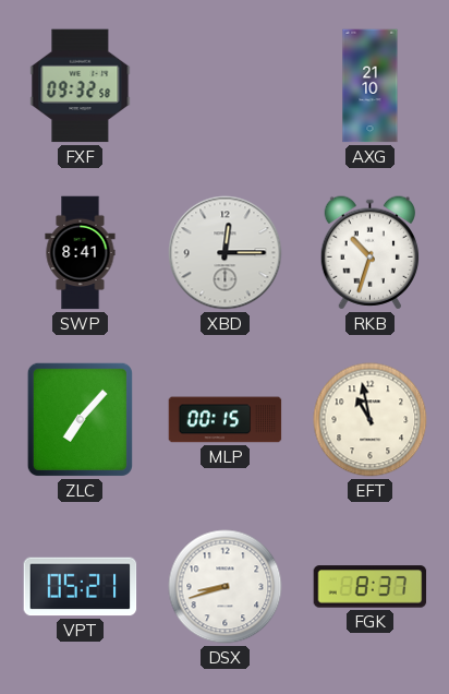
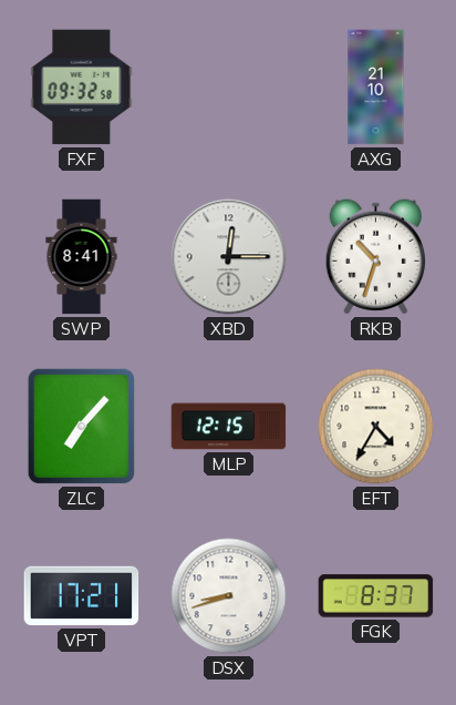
MLP: 00:15 -> 12:15 (229, 427)
EFT: 10:58 -> 4:35 (376, 427)
VPT: 05:21 -> 17:21 (82, 596)
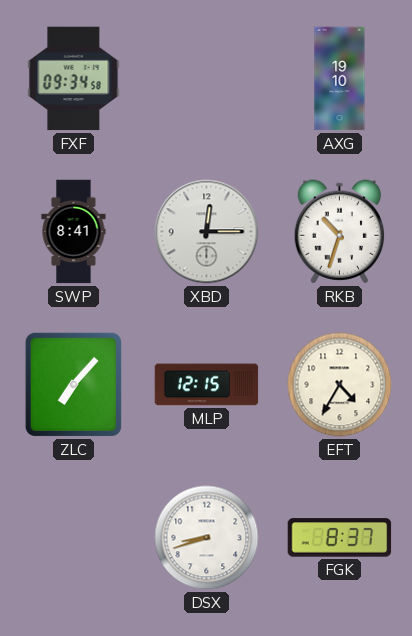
FXF: 09:32 -> 09:34 (74, 79)
AXG: 21:10 -> 19:10 (340, 79)
VPT: 17:21 -> none (82, 596)
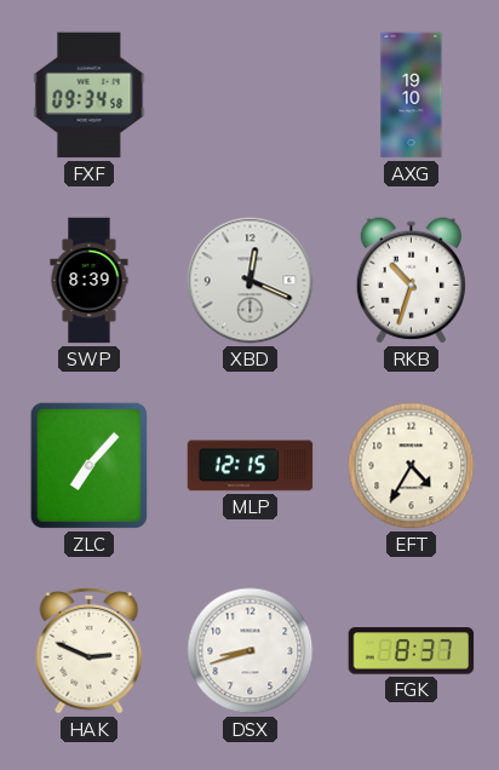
SWP: 8:41 -> 8:39 (90, 281)
XBD: 12:15 -> 12:19 (251, 281)
HAK: none -> 2:49 (90, 650)
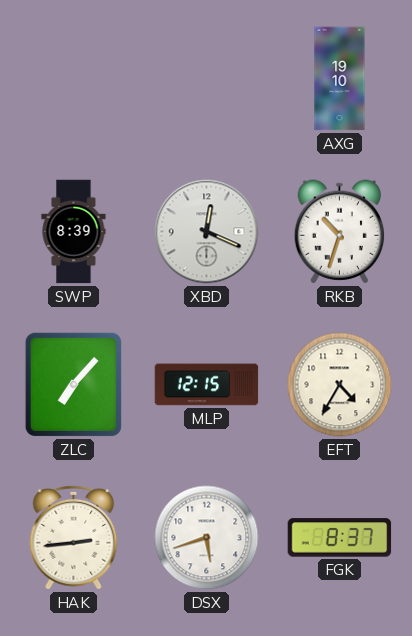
FXF: 09:34 -> none (90, 96)
HAK: 2:49 -> 2:44 (74, 537)
DSX: 8:42 -> 5:42 (207, 538)
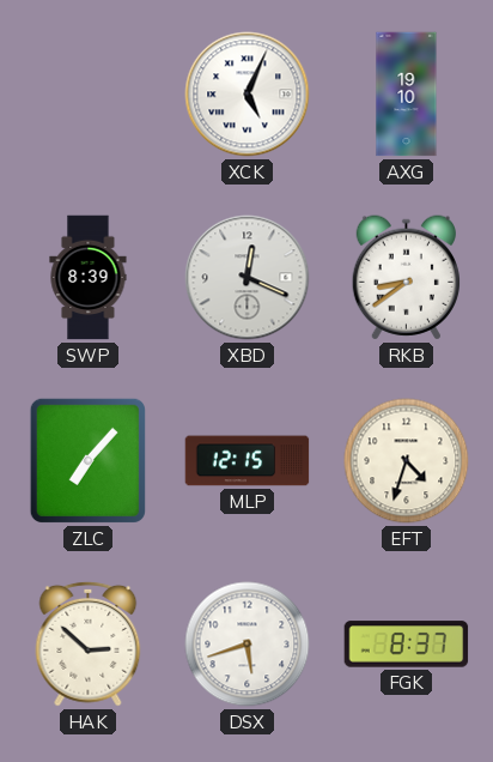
XCK: none -> 5:04 (248, 95)
RKB: 10:33 -> 8:39 (406, 278)
EFT: 4:35 -> 4:33 (407, 461)
HAK: 2:44 -> 2:52 (89, 643)
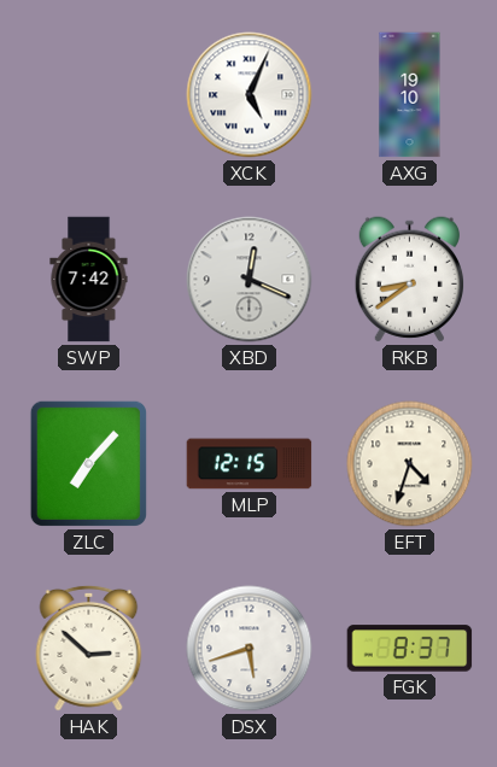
SWP: 8:39 -> 7:42 (89, 280)
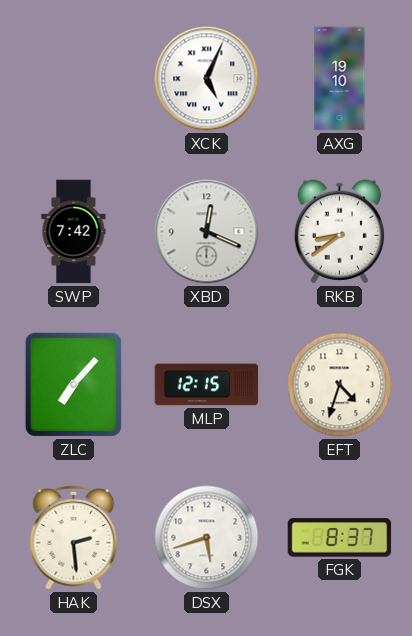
HAK: 2:52 -> 2:29 (74, 537)
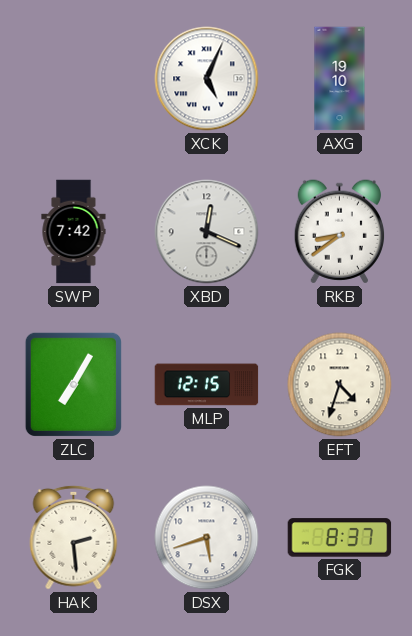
ZLC: 7:07 -> 7:05 (73, 384)
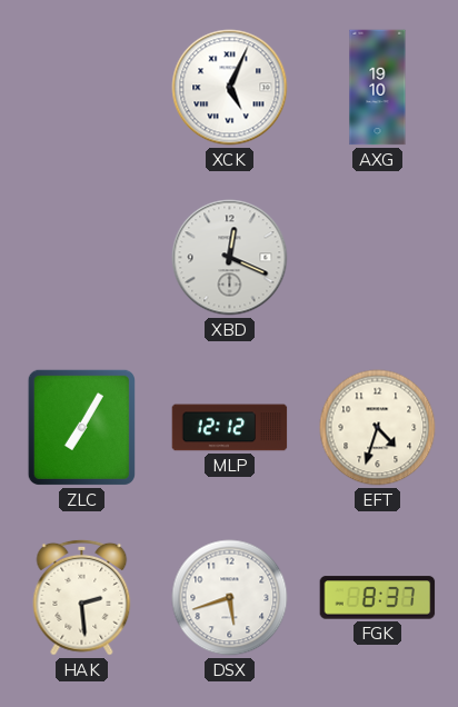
SWP: 7:42 -> none (74, 232)
RKB: 8:39 -> none (339, 232)
MLP: 12:15 -> 12:12 (230, 428)
